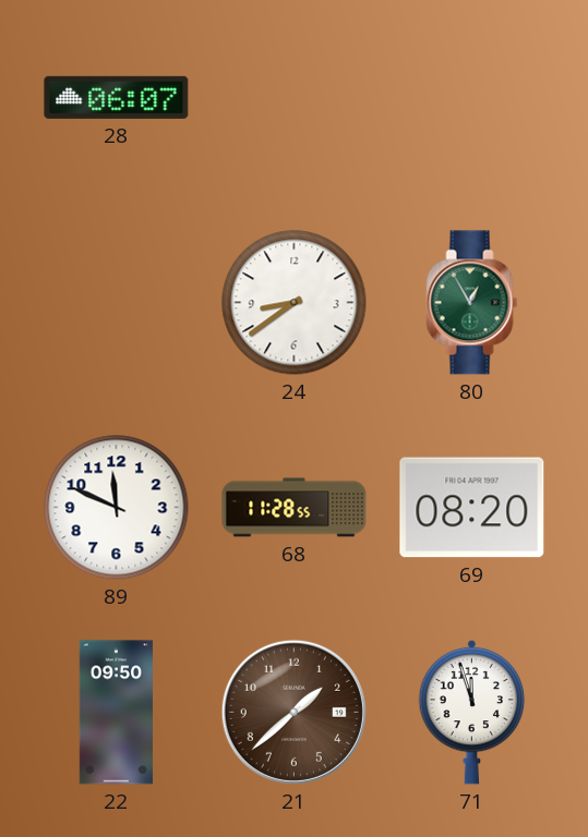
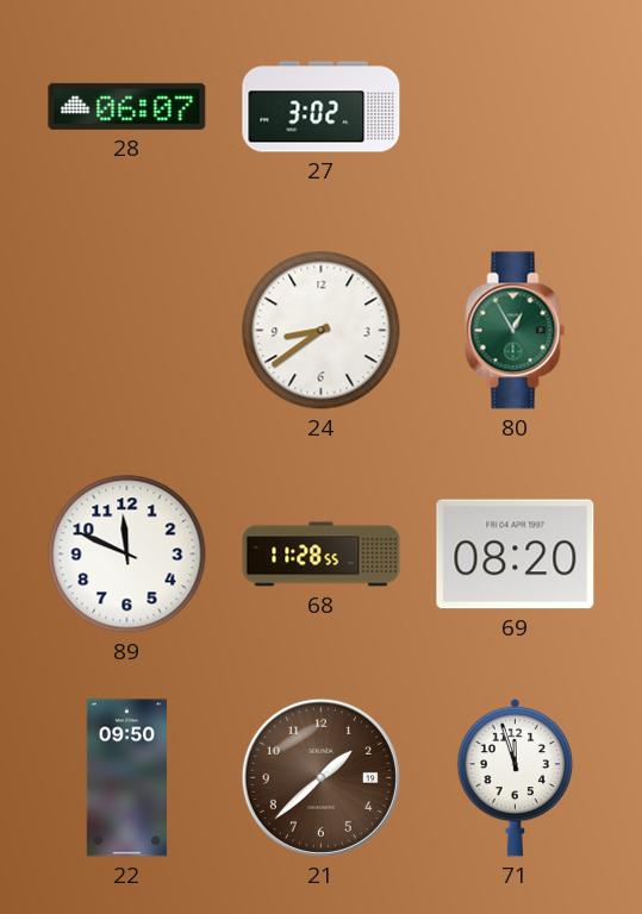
27: none -> 3:02 (322, 107)
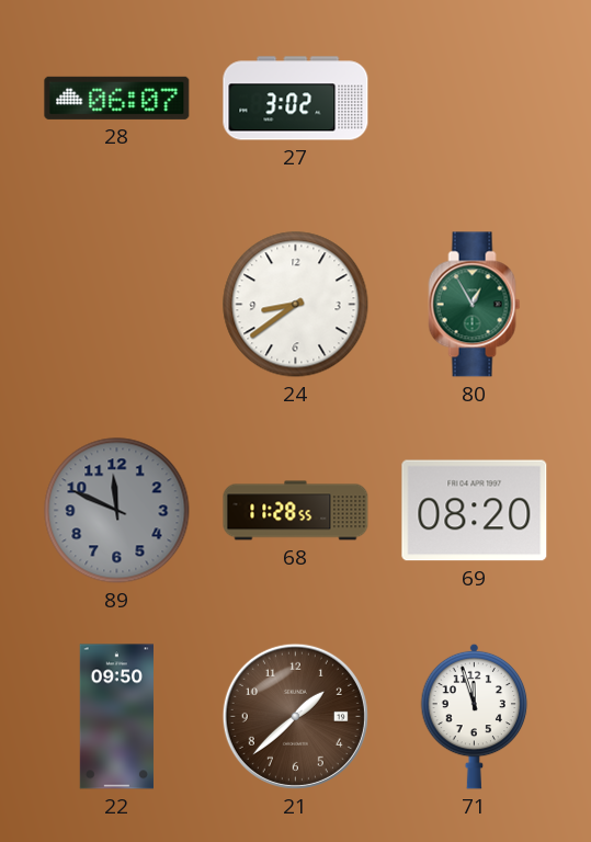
89 dial: white -> grey (117, 511)
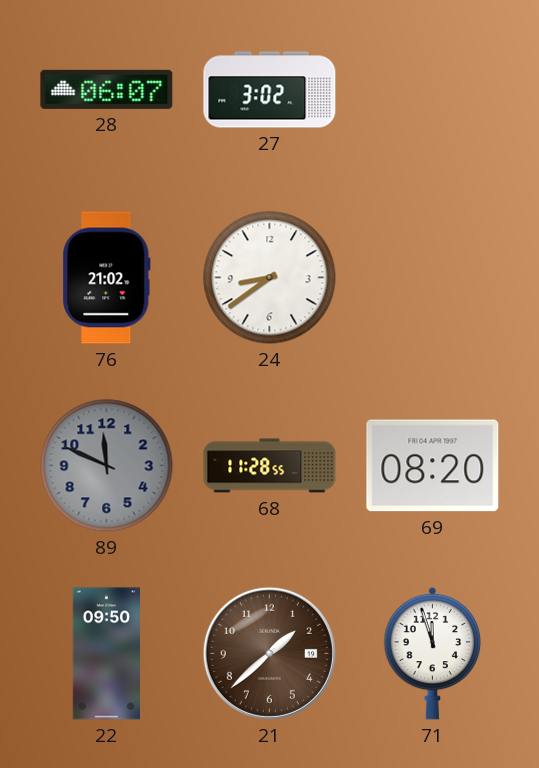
76: none -> 21:02 (107, 278)
80: 12:55 -> none (475, 305)
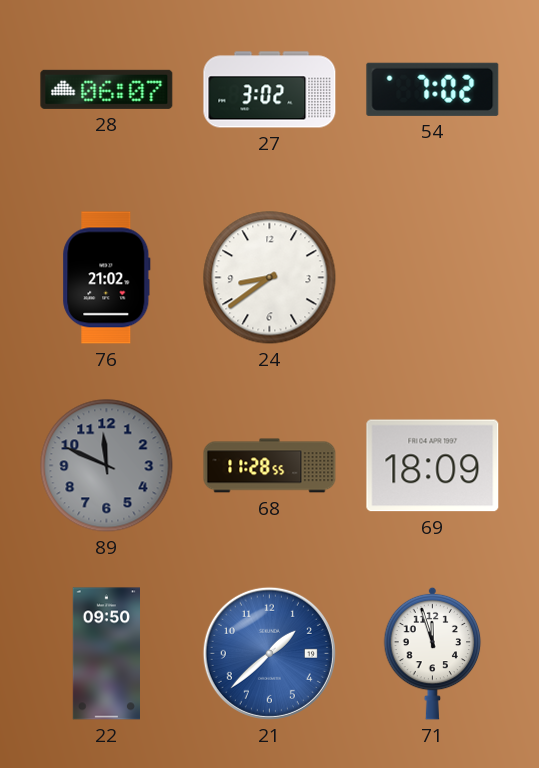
54: none -> 7:02 (433, 89)
69: 08:20 -> 18:09 (433, 466)
21 dial: brown -> blue (269, 653)
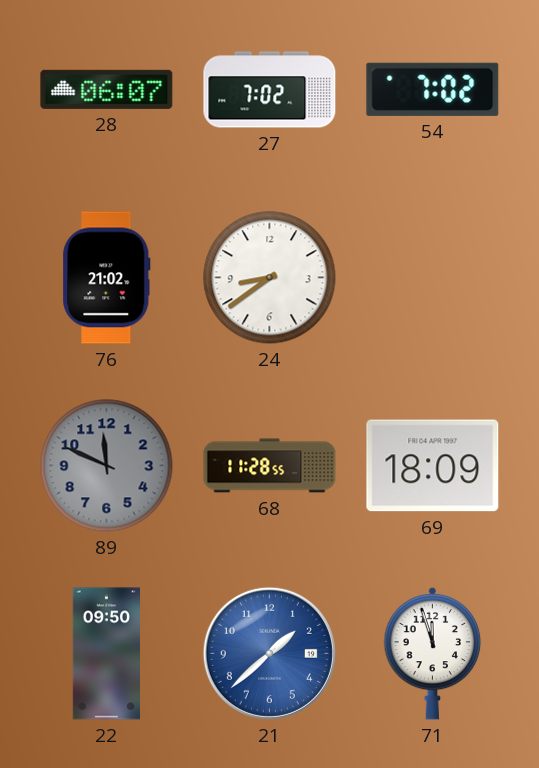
27: 3:02 -> 7:02 (270, 90)
